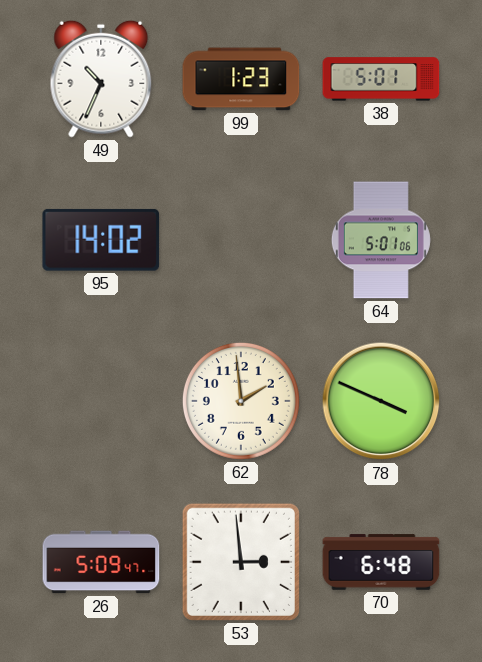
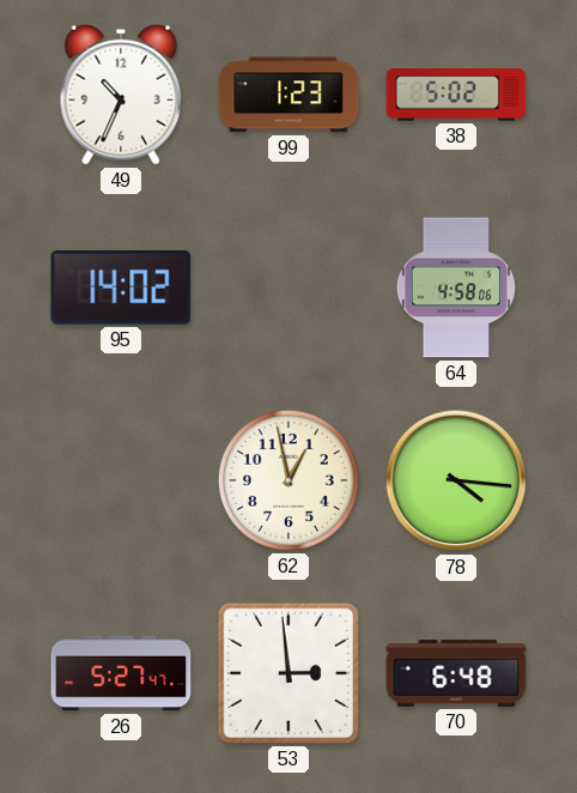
38: 5:01 -> 5:02 (456, 95)
64: 5:01 -> 4:58 (456, 287)
62: 1:59 -> 12:58 (288, 480)
78: 3:49 -> 4:16 (456, 480)
26: 5:09 -> 5:27 (121, 673)
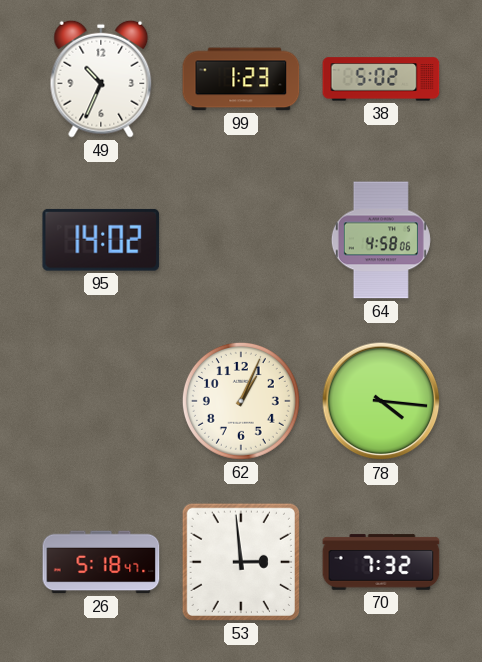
62: 12:58 -> 1:04 (241, 401)
26: 5:27 -> 5:18 (101, 562)
70: 6:48 -> 7:32 (381, 562)
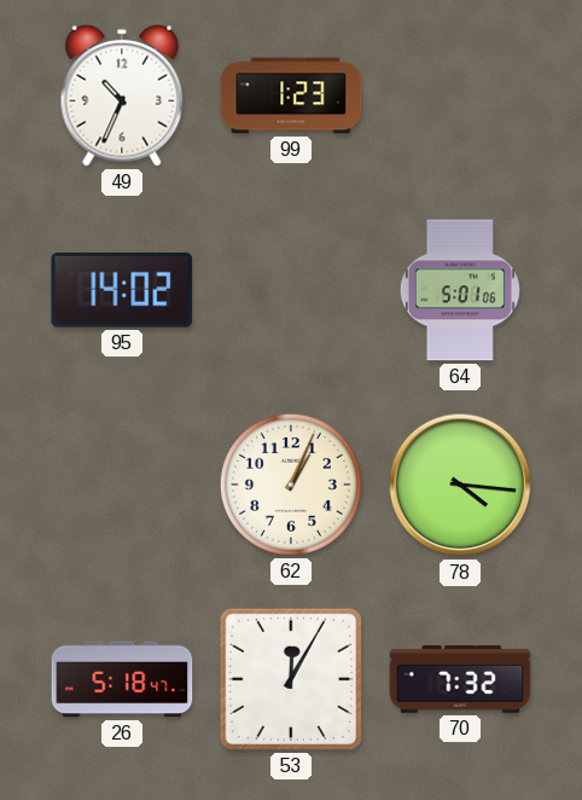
38: 5:02 -> none (381, 79)
64: 4:58 -> 5:01 (460, 290)
53: 2:59 -> 12:05 (291, 679)
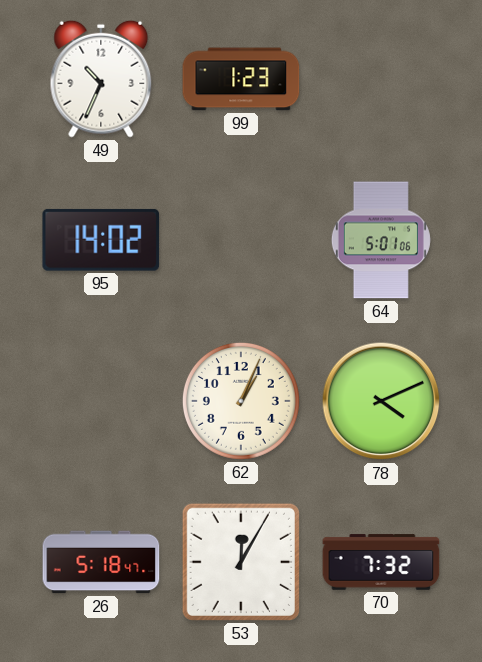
78: 4:16 -> 4:11 (381, 401)
